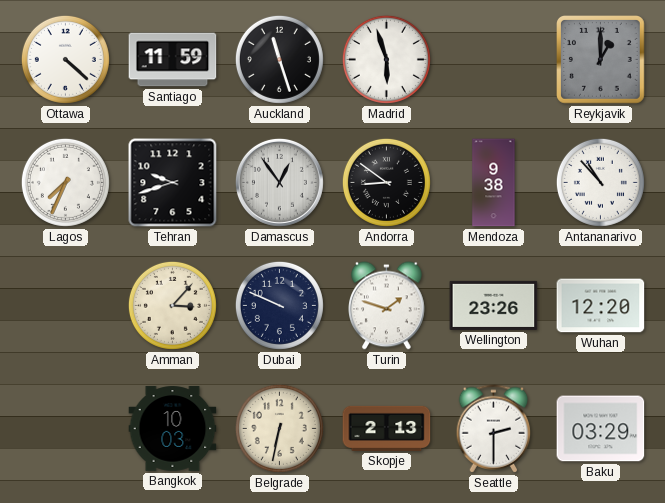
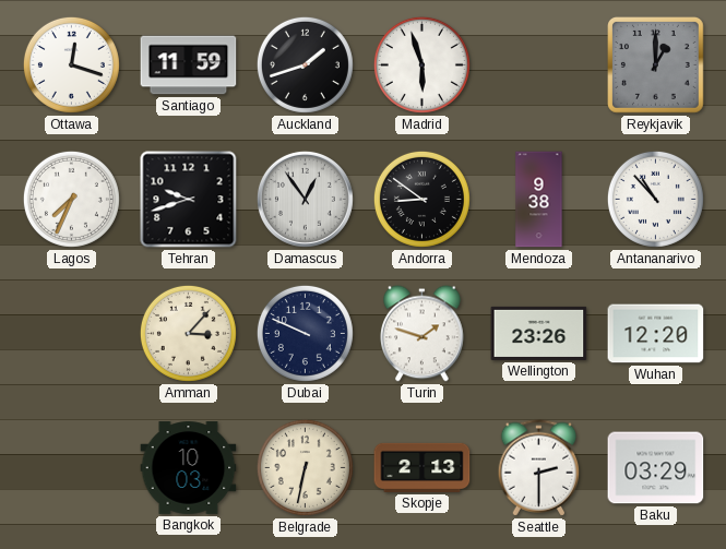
Ottawa: 4:22 -> 12:18 (71, 64)
Auckland: 11:27 -> 1:42 (305, 64)
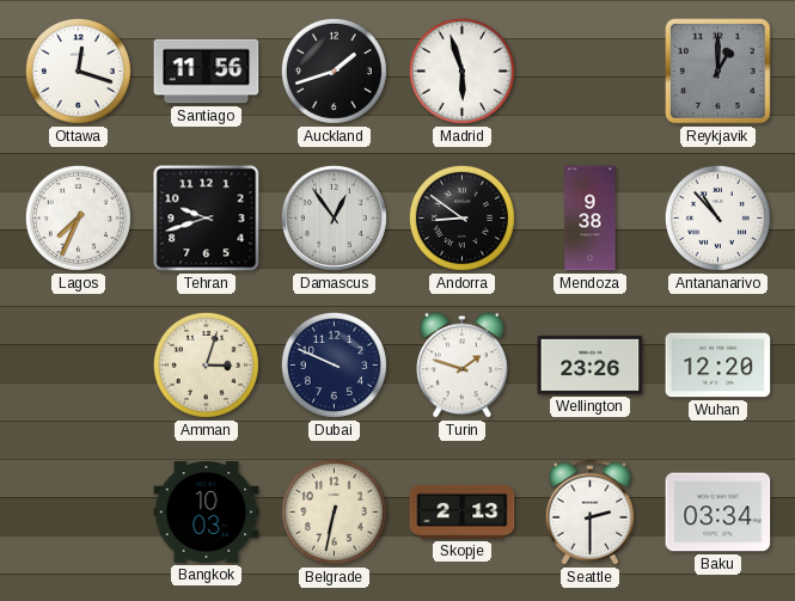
Santiago: 11:59 -> 11:56 (207, 72)
Amman: 3:07 -> 3:03 (206, 364)
Baku: 03:29 -> 03:34 (718, 513)
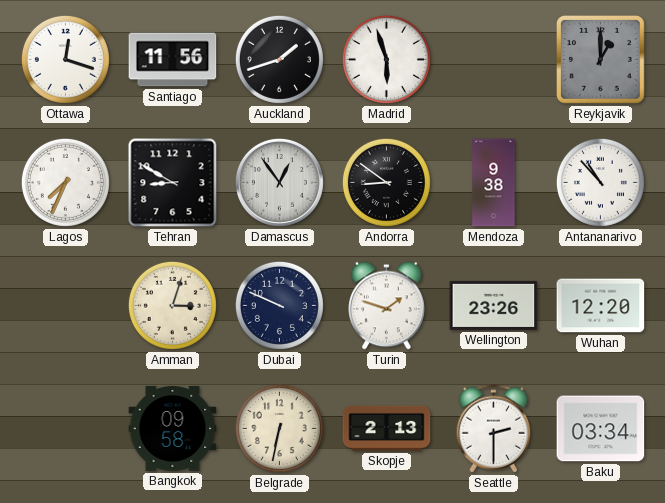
Tehran: 9:42 -> 8:50 (173, 183)
Bangkok: 10:03 -> 09:58 (173, 429)
